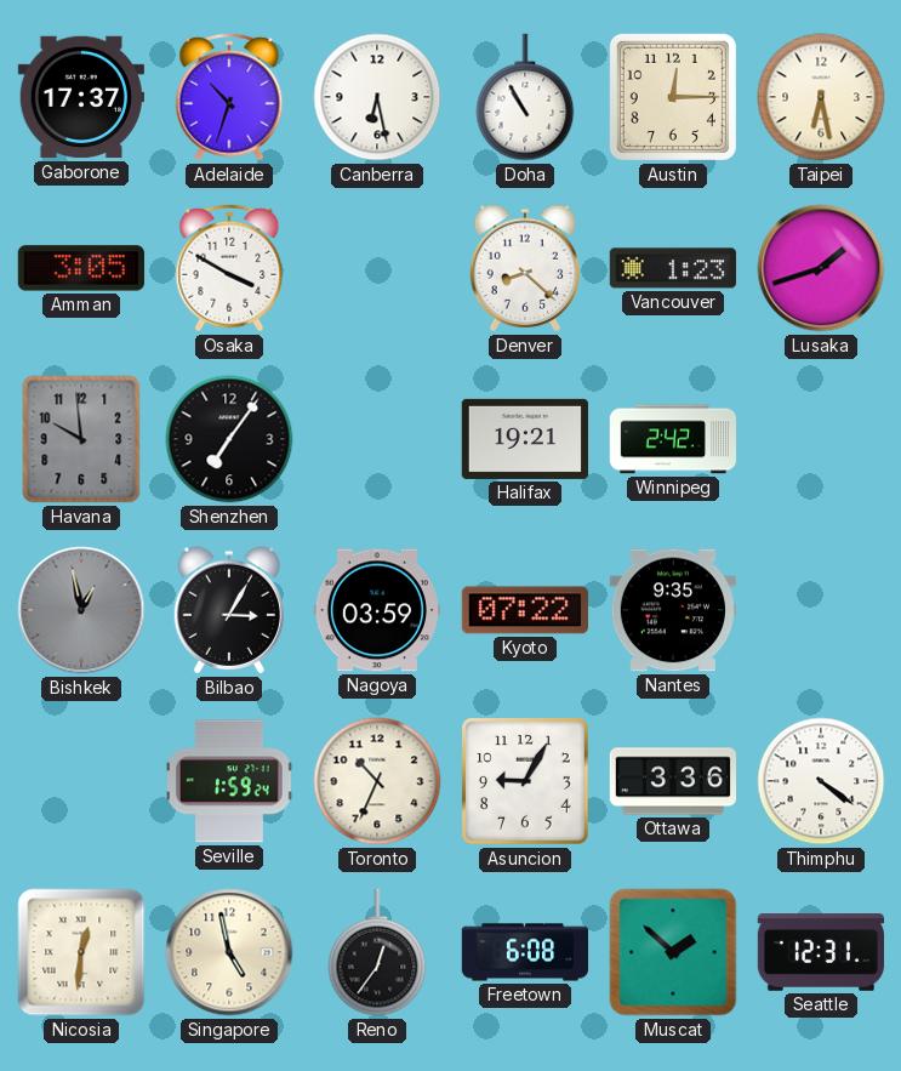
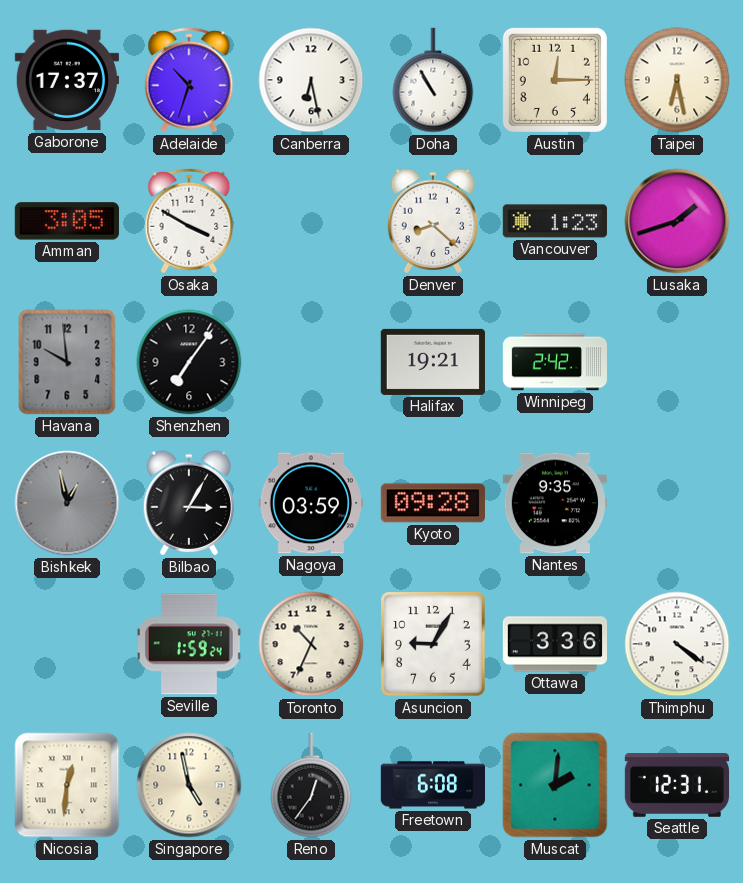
Kyoto: 07:22 -> 09:28 (433, 503)
Muscat: 1:52 -> 2:01 (555, 785)
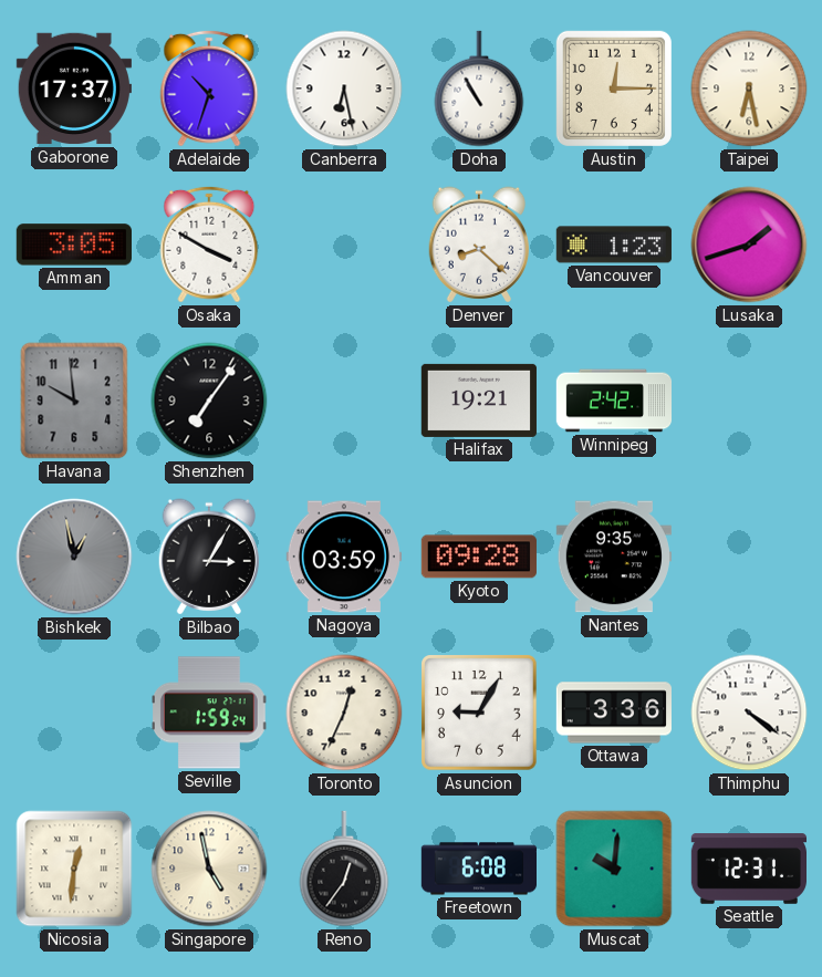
Toronto: 10:34 -> 12:34 (344, 713)
Muscat: 2:01 -> 10:01 (614, 869)
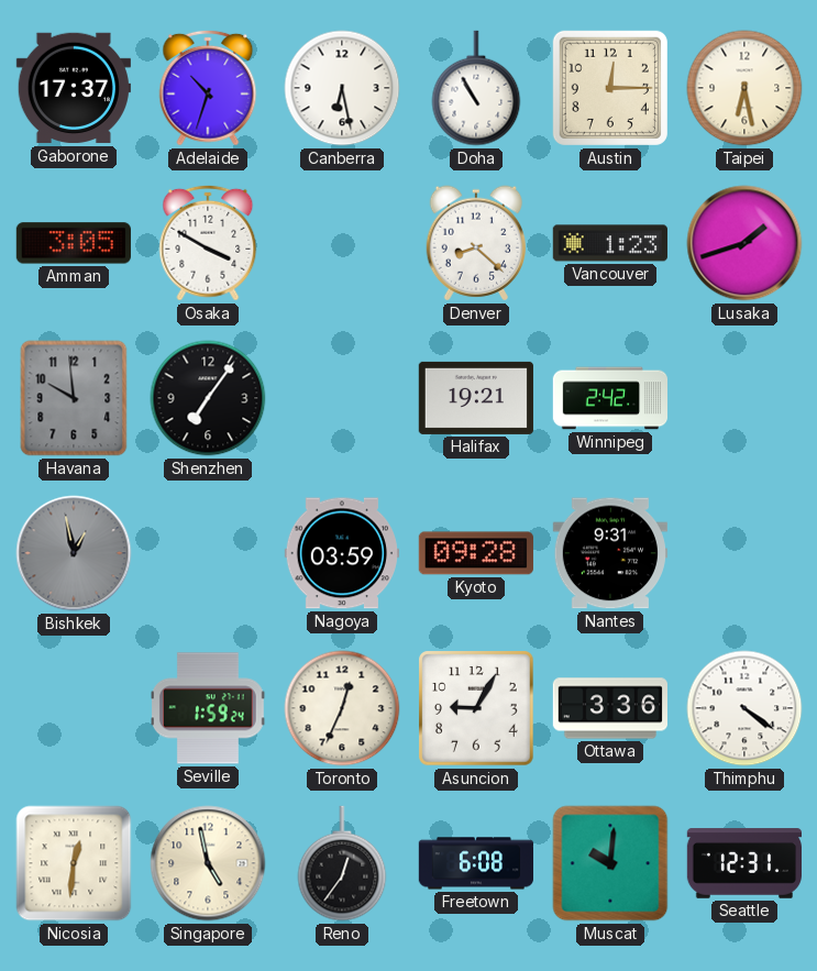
Bilbao: 3:05 -> none (208, 557)
Nantes: 9:35 -> 9:31 (610, 553)
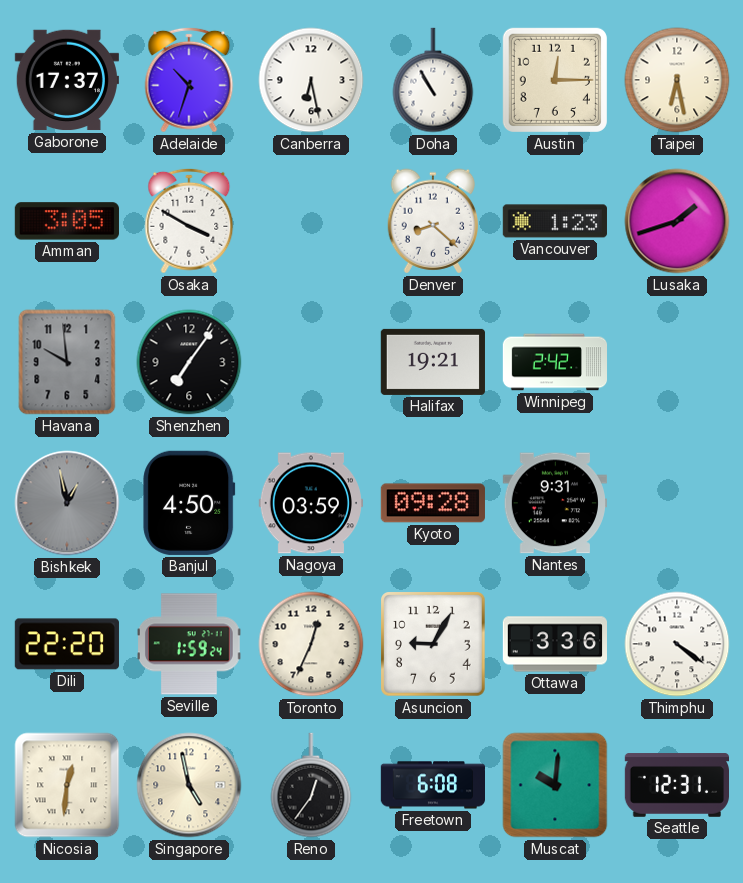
Banjul: none -> 4:50 (189, 503)
Dili: none -> 22:20 (67, 644)
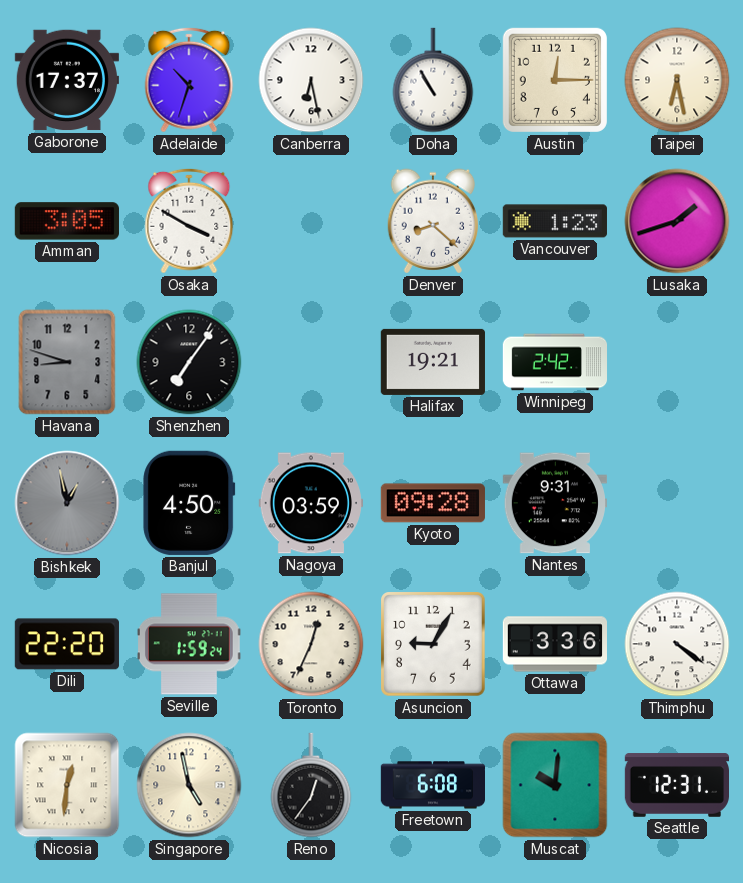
Havana: 9:59 -> 8:48 (67, 362)
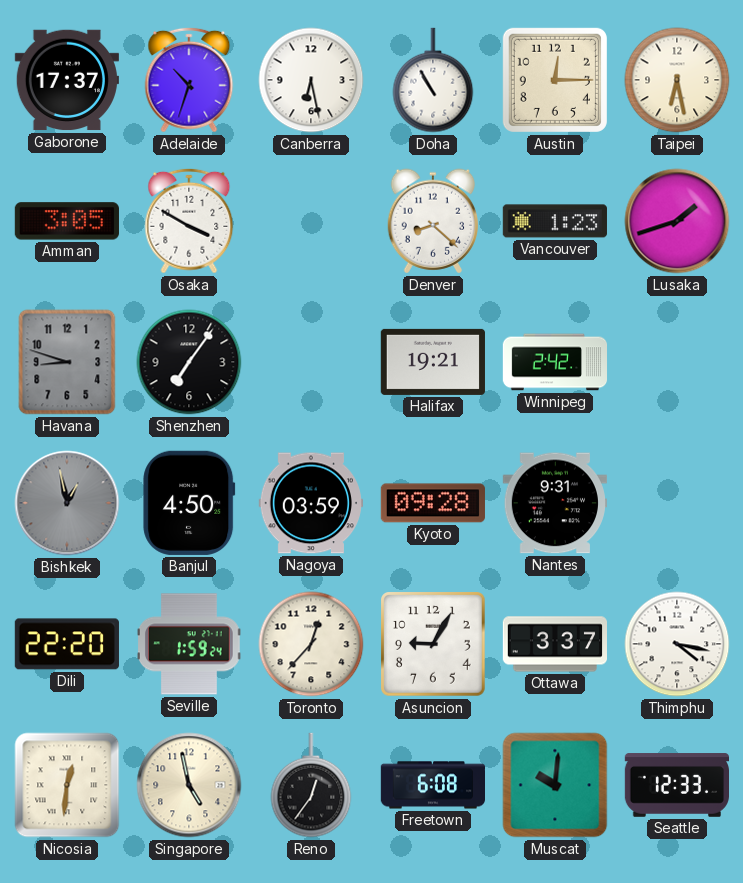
Toronto: 12:34 -> 12:37 (311, 644)
Ottawa: 3:36 -> 3:37 (554, 644)
Thimphu: 4:21 -> 4:17 (677, 644)
Seattle: 12:31 -> 12:33 (676, 785)
